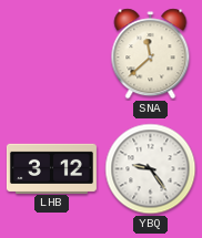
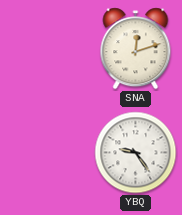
SNA: 11:38 -> 12:12 (136, 49)
LHB: 3:12 -> none (51, 168)
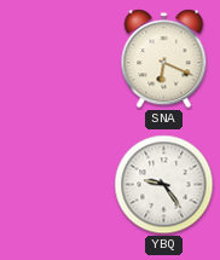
SNA: 12:12 -> 6:19 (164, 59)
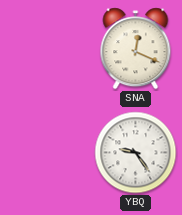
SNA: 6:19 -> 12:19 (136, 49)
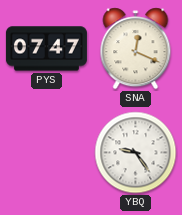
PYS: none -> 07:47 (46, 49)
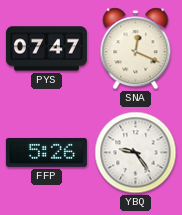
FFP: none -> 5:26 (46, 152)
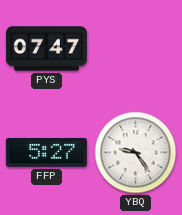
SNA: 12:19 -> none (136, 49)
FFP: 5:26 -> 5:27 (46, 152)
